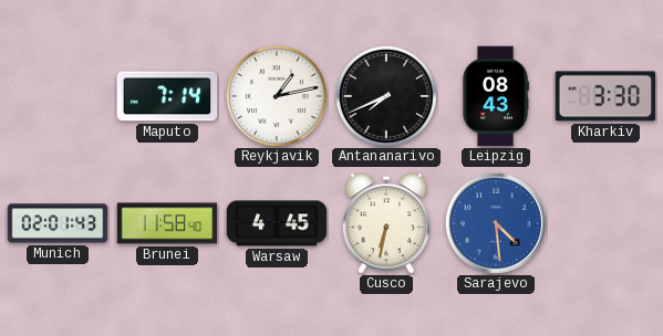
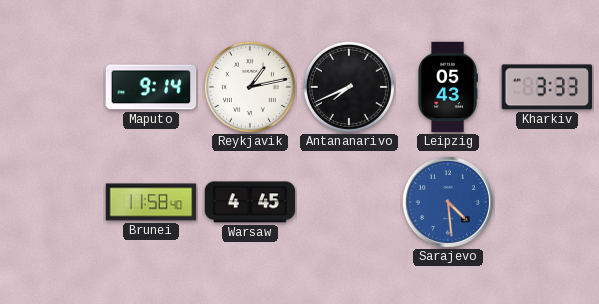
Maputo: 7:14 -> 9:14 (151, 87)
Leipzig: 08:43 -> 05:43 (448, 87)
Kharkiv: 3:30 -> 3:33 (547, 87)
Munich: 02:01 -> none (58, 223)
Cusco: 6:32 -> none (385, 223)
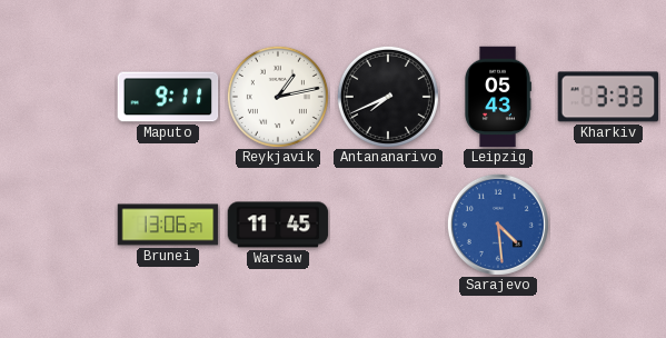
Maputo: 9:14 -> 9:11 (168, 97)
Brunei: 11:58 -> 13:06 (168, 225)
Warsaw: 4:45 -> 11:45 (278, 225)
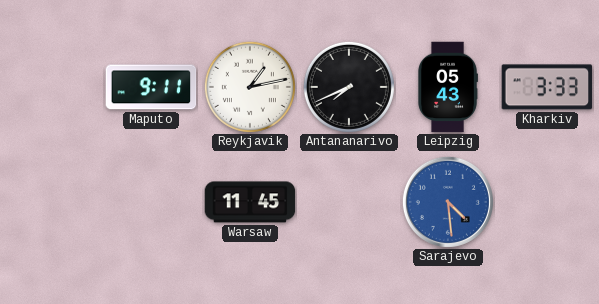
Brunei: 13:06 -> none (168, 225)
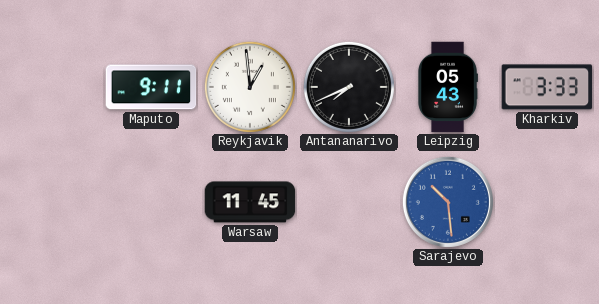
Reykjavik: 1:13 -> 12:59 (250, 87)
Sarajevo: 4:29 -> 10:29 (448, 202)
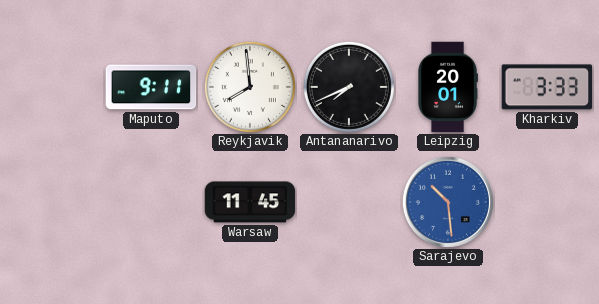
Reykjavik: 12:59 -> 7:59 (250, 87)
Leipzig: 05:43 -> 20:01 (448, 87)
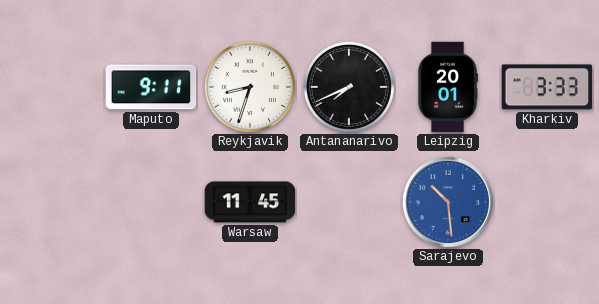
Reykjavik: 7:59 -> 8:33 (250, 87)
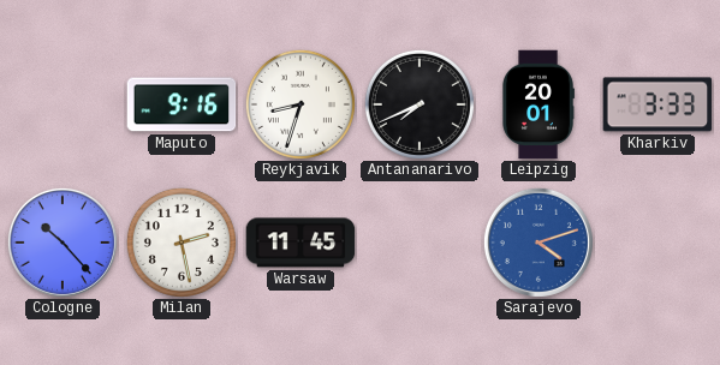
Maputo: 9:11 -> 9:16 (182, 104)
Cologne: none -> 10:23 (63, 243)
Milan: none -> 2:28 (182, 243)
Sarajevo: 10:29 -> 4:12 (538, 243)
